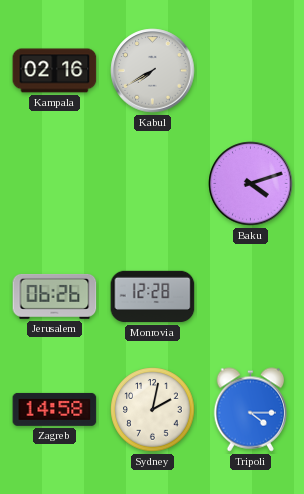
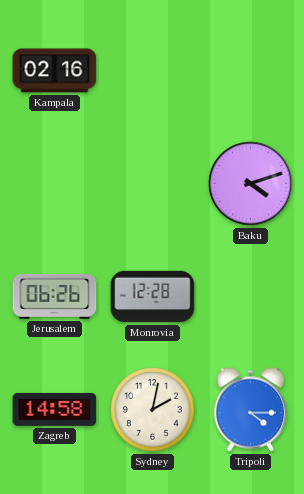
Kabul: 7:40 -> none (153, 71)
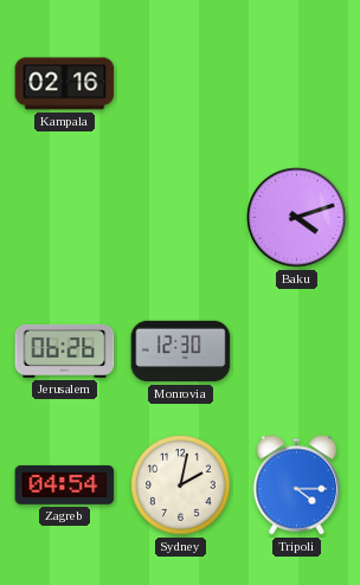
Monrovia: 12:28 -> 12:30 (181, 352)
Zagreb: 14:58 -> 04:54 (65, 484)
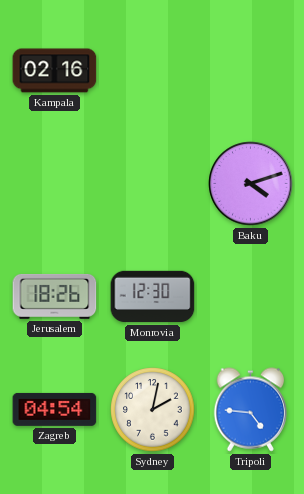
Jerusalem: 06:26 -> 18:26 (55, 296)
Tripoli: 4:15 -> 4:46 (251, 410)
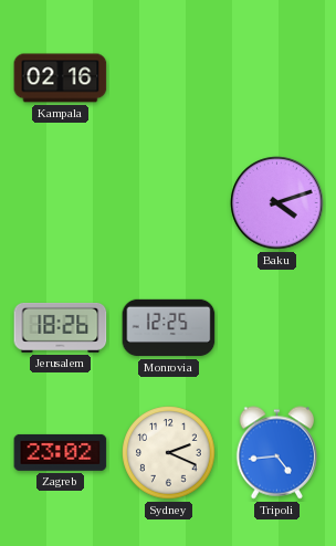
Monrovia: 12:30 -> 12:25 (169, 328)
Zagreb: 04:54 -> 23:02 (61, 452)
Sydney: 2:02 -> 2:19 (169, 453)
Tripoli: 4:46 -> 4:44 (277, 453)
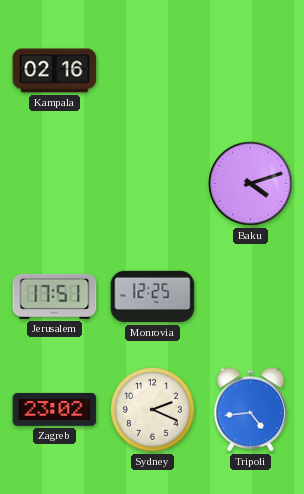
Jerusalem: 18:26 -> 17:51 (55, 296)
